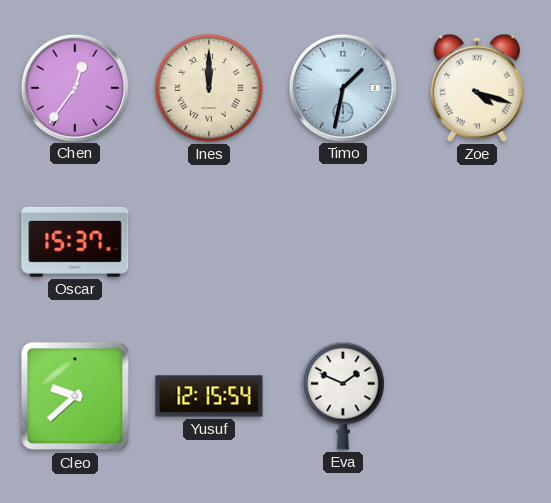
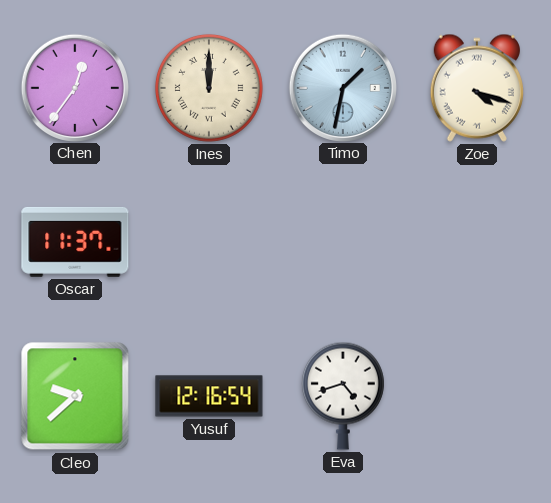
Oscar: 15:37 -> 11:37 (75, 242)
Yusuf: 12:15 -> 12:16 (209, 396)
Eva: 1:49 -> 4:42 (343, 396)
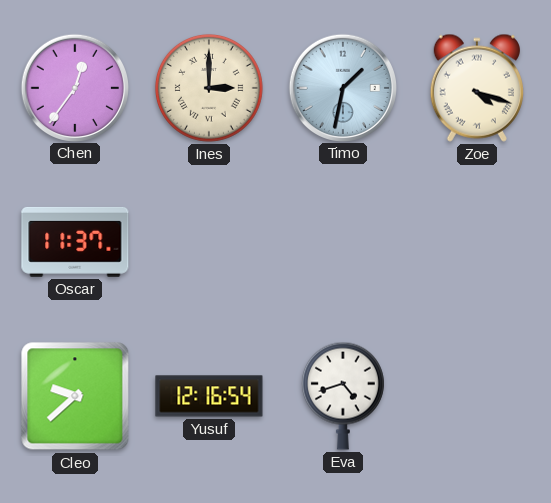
Ines: 12:00 -> 3:00 (209, 88)
